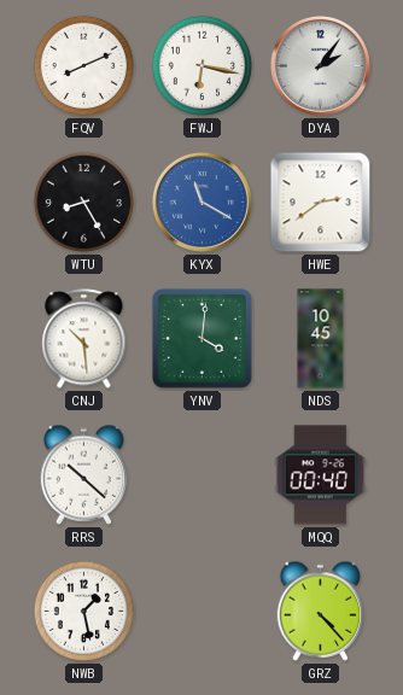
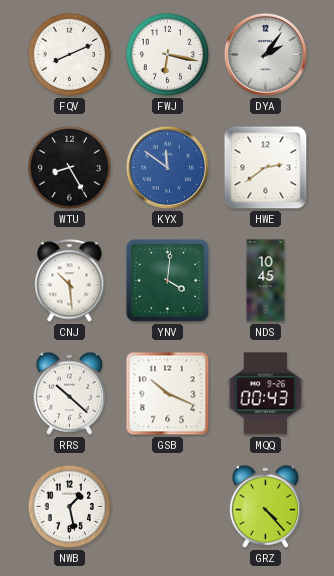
KYX: 11:20 -> 11:51 (167, 167)
GSB: none -> 10:19 (168, 394)
MQQ: 00:40 -> 00:43 (266, 394)
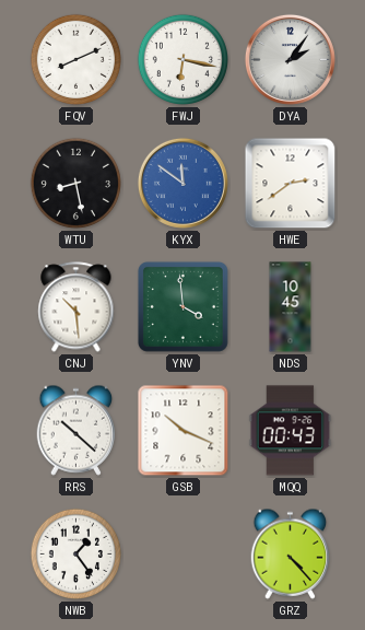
WTU: 8:25 -> 8:28 (75, 183)
YNV: 4:01 -> 3:59 (182, 306)
NWB: 1:28 -> 1:24 (75, 553)
